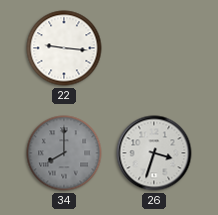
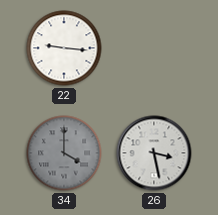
34: 8:00 -> 4:00 (64, 153)
26: 3:33 -> 3:28 (154, 153)
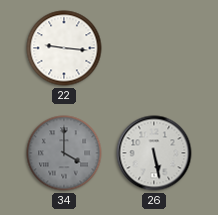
26: 3:28 -> 5:28 (154, 153)
